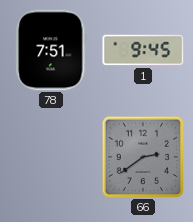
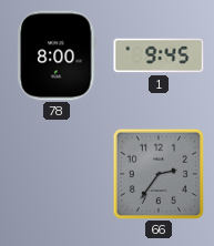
78: 7:51 -> 8:00 (57, 55)
66: 2:39 -> 2:36 (159, 174)
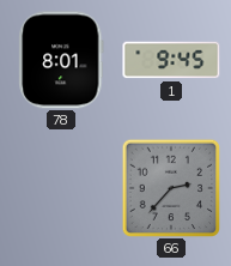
78: 8:00 -> 8:01 (61, 60)
66: 2:36 -> 2:37 (171, 188)
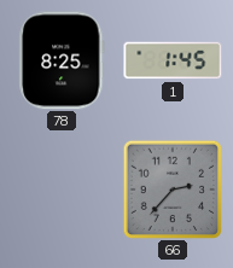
78: 8:01 -> 8:25 (62, 60)
1: 9:45 -> 1:45 (173, 60)
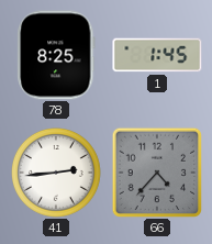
41: none -> 2:44 (57, 174)
66: 2:37 -> 4:37 (157, 173)
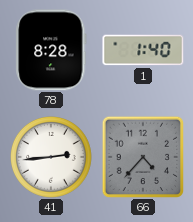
78: 8:25 -> 8:28 (51, 50)
1: 1:45 -> 1:40 (143, 50)
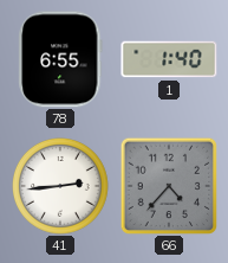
78: 8:28 -> 6:55 (60, 59)
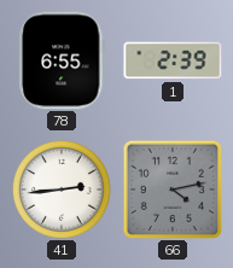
1: 1:40 -> 2:39 (173, 60)
66: 4:37 -> 4:13 (173, 190)
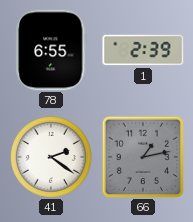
41: 2:44 -> 2:21 (52, 158)
66: 4:13 -> 1:13 (143, 157)
